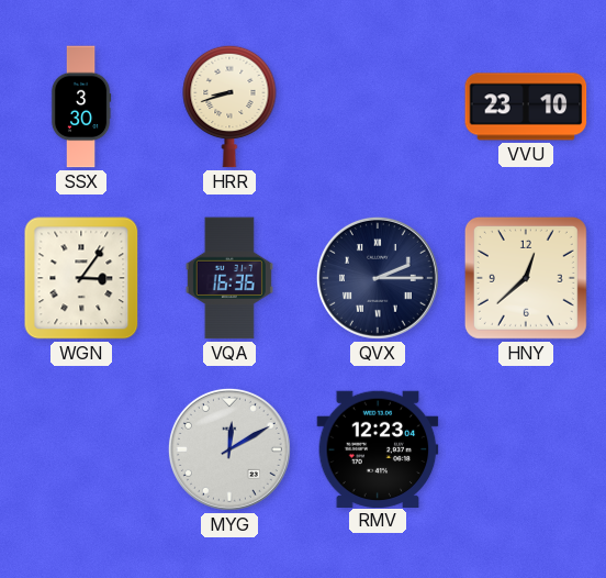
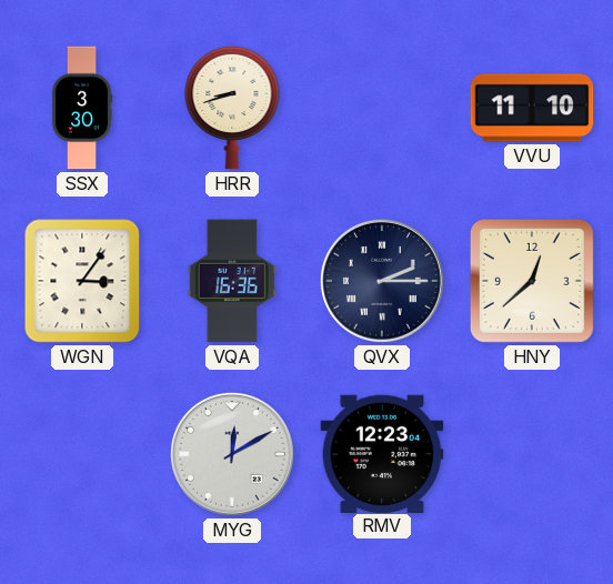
VVU: 23:10 -> 11:10 (532, 108)
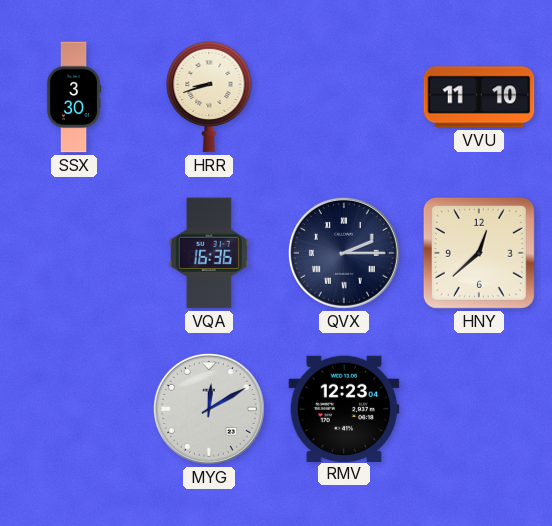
WGN: 3:06 -> none (82, 281)
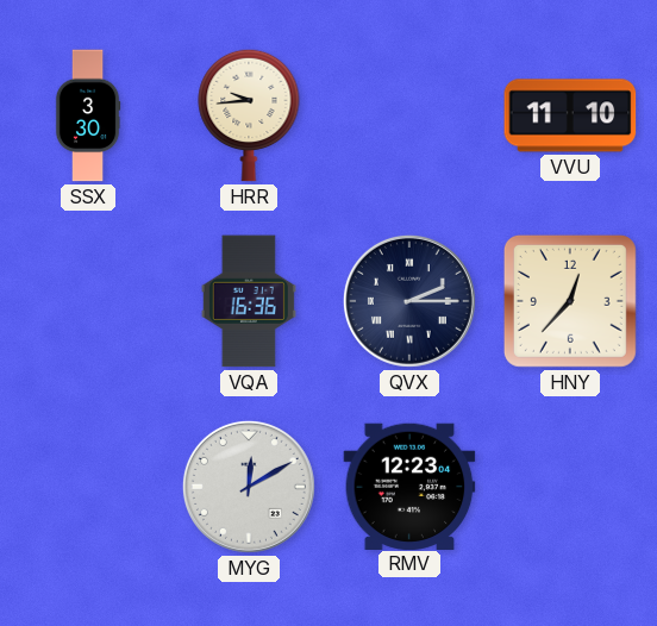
HRR: 8:42 -> 9:44 (249, 115)
HNY: 12:38 -> 12:37 (570, 301)
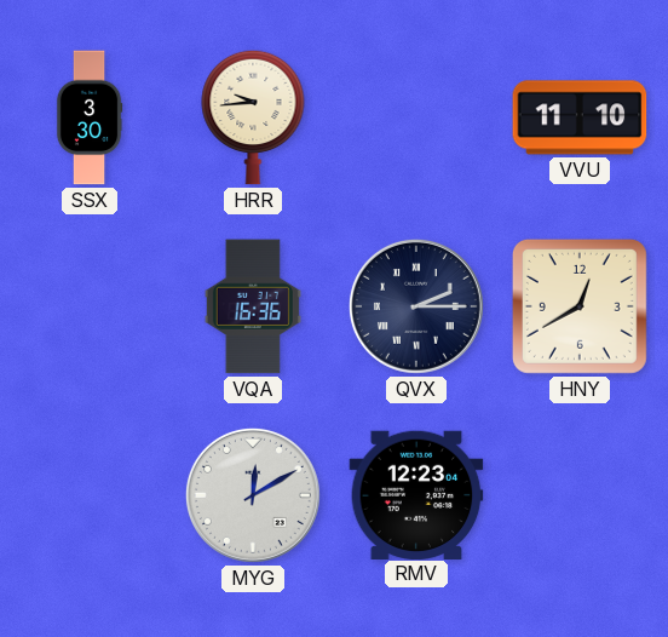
HNY: 12:37 -> 12:40 (580, 306)
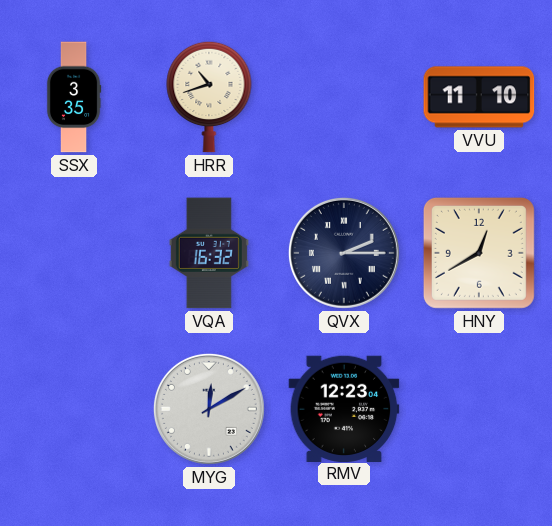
SSX: 3:30 -> 3:35 (74, 97)
HRR: 9:44 -> 10:42 (209, 97)
VQA: 16:36 -> 16:32 (209, 253)
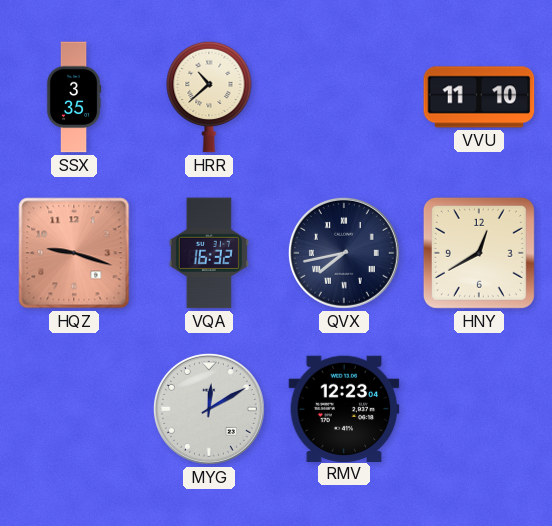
HRR: 10:42 -> 10:38 (209, 97)
HQZ: none -> 9:18 (74, 253)
QVX: 2:15 -> 7:43 (344, 253)
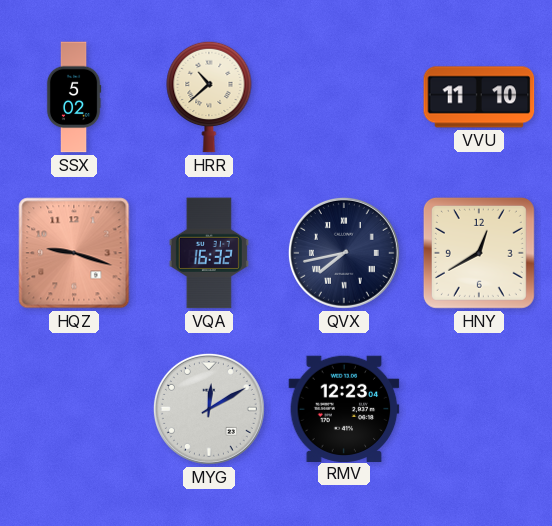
SSX: 3:35 -> 5:02 (74, 97)
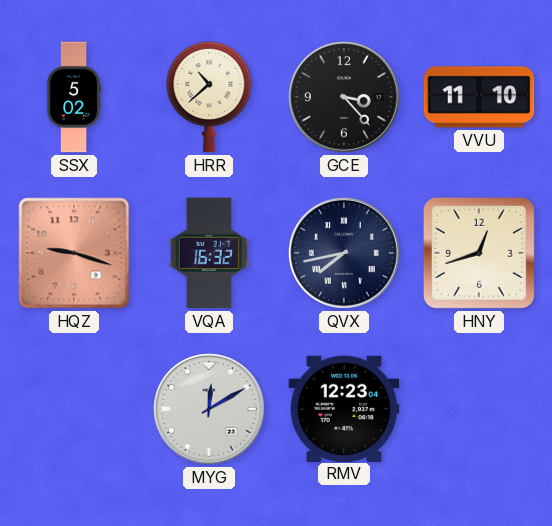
GCE: none -> 3:23 (344, 97)
HNY: 12:40 -> 12:42 (479, 253)
